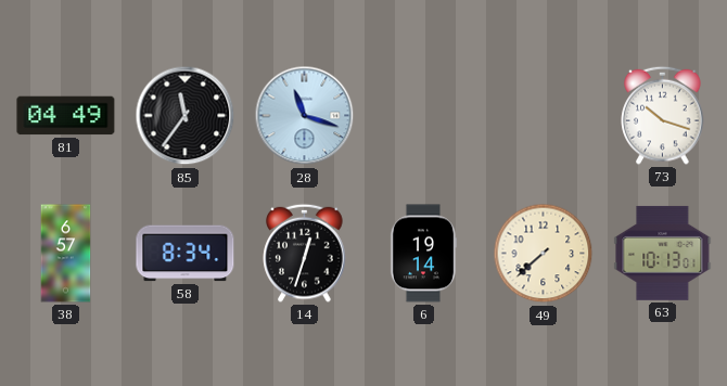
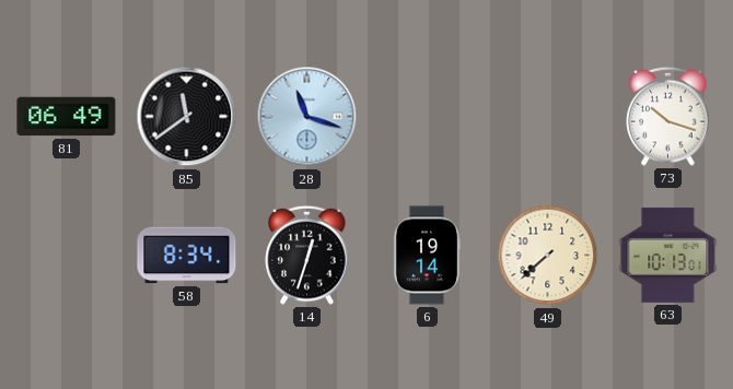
81: 04:49 -> 06:49 (67, 117)
85: 11:36 -> 11:39 (187, 117)
38: 6:57 -> none (66, 254)
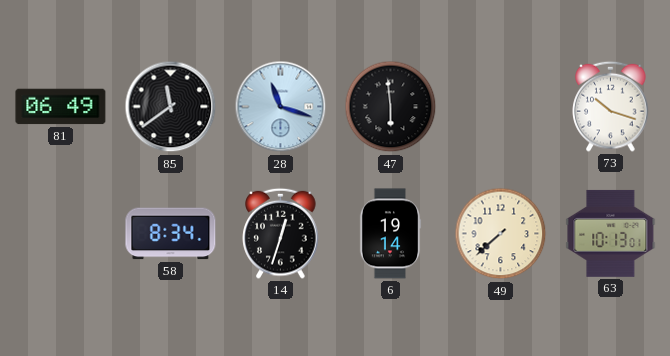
47: none -> 5:59 (391, 107)
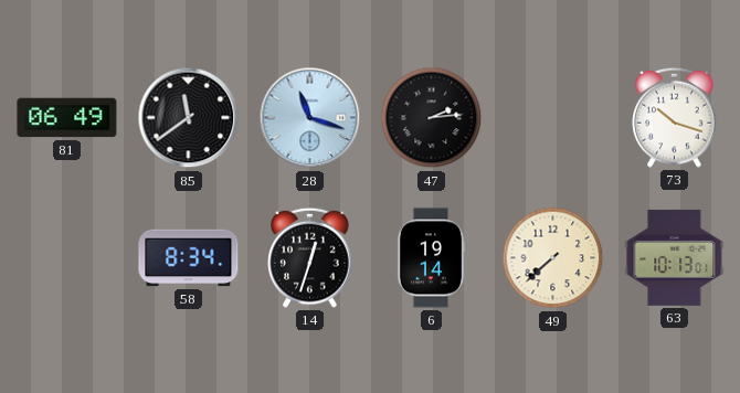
47: 5:59 -> 2:14 (432, 118)
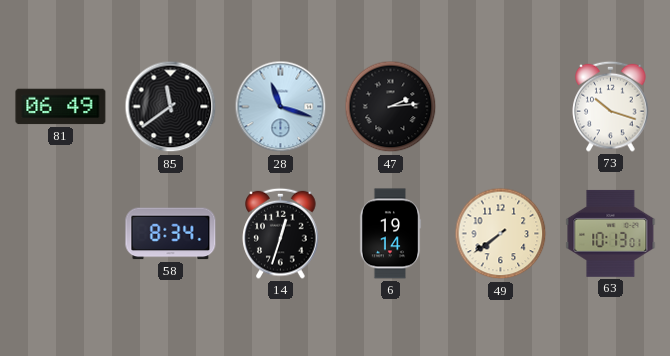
49: 7:38 -> 7:39 (501, 234)
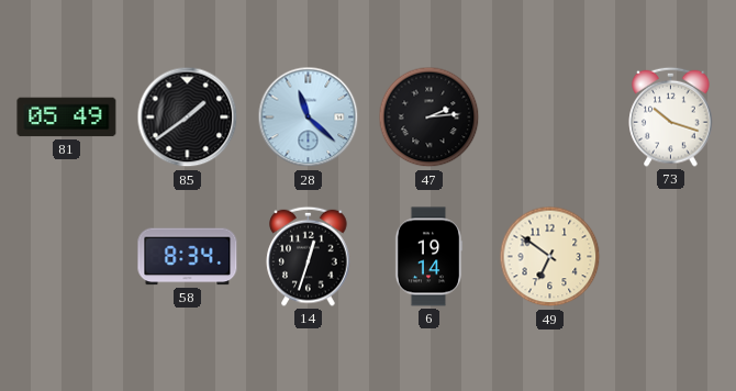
81: 06:49 -> 05:49 (67, 118)
85: 11:39 -> 1:39 (188, 118)
28: 11:18 -> 11:22 (309, 118)
49: 7:39 -> 6:51 (550, 257)
63: 10:13 -> none (611, 233)
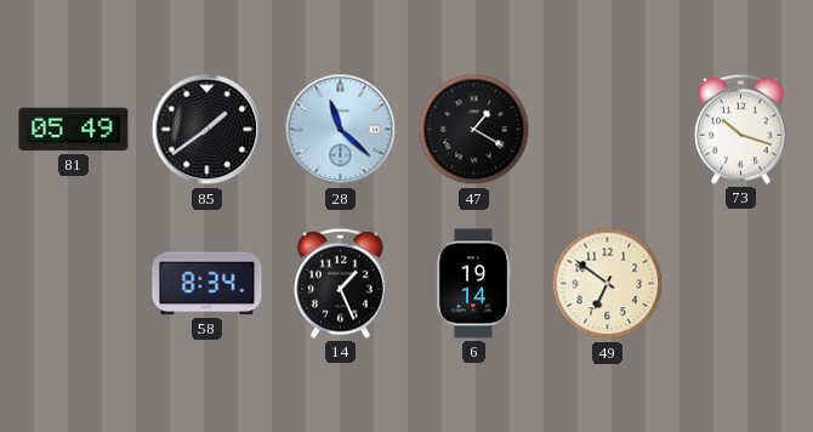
47: 2:14 -> 1:20 (474, 130)
14: 12:33 -> 1:26 (341, 283)
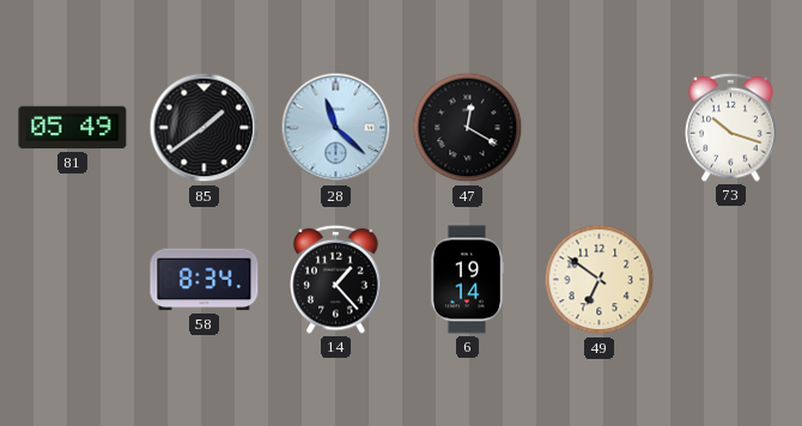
47: 1:20 -> 12:20 (468, 128)
14: 1:26 -> 1:23 (336, 279)
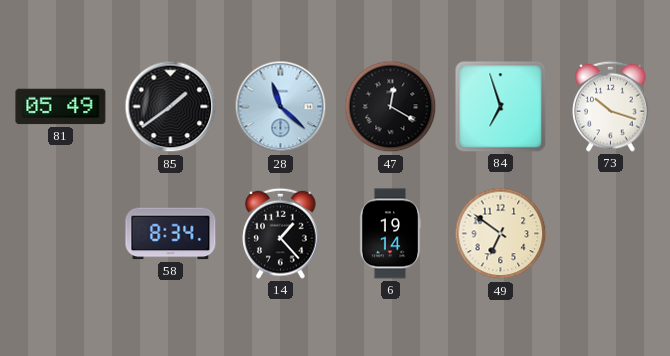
84: none -> 6:57 (501, 107)
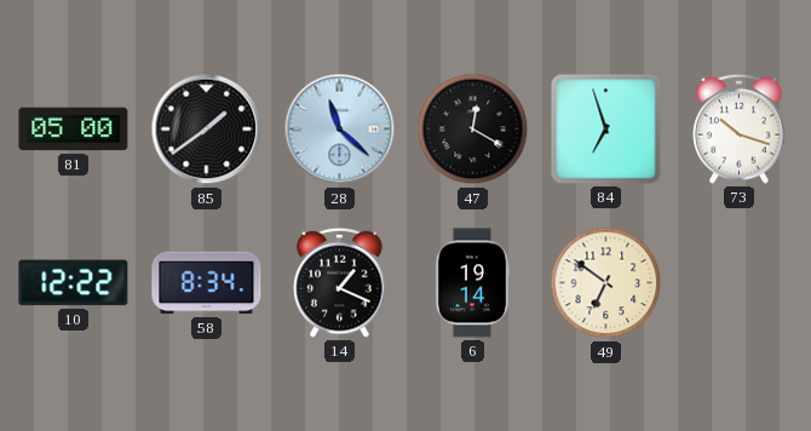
81: 05:49 -> 05:00 (74, 130)
10: none -> 12:22 (74, 283)
14: 1:23 -> 1:19 (340, 282)
